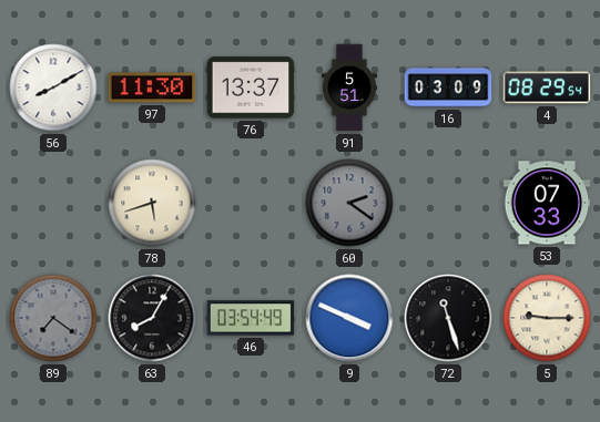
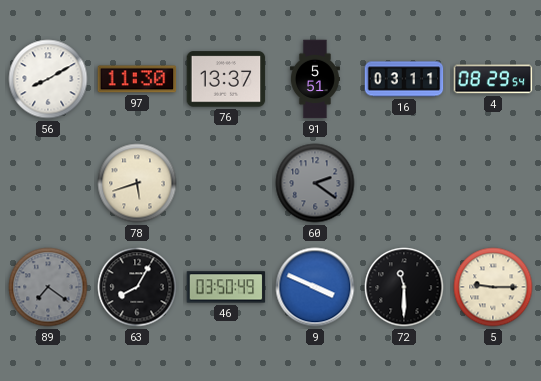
16: 03:09 -> 03:11 (404, 79)
53: 07:33 -> none (547, 203)
46: 03:54 -> 03:50 (226, 287)
72: 11:27 -> 11:30 (404, 287)
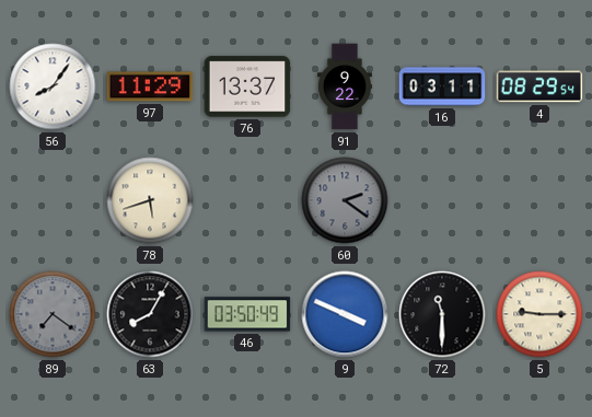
56: 8:10 -> 8:06 (53, 86)
97: 11:30 -> 11:29 (150, 86)
91: 5:51 -> 9:22 (345, 86)
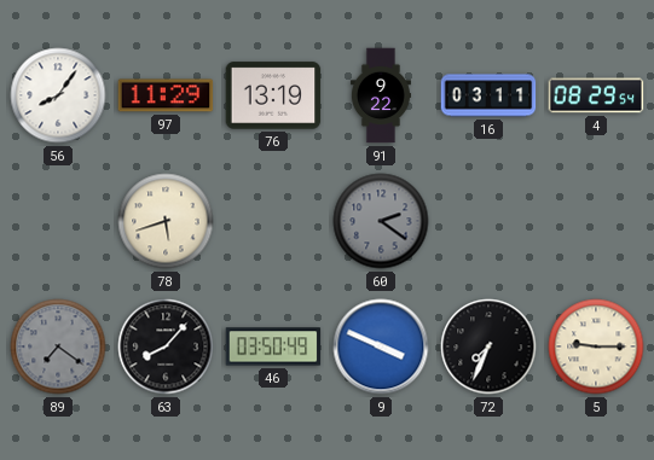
76: 13:37 -> 13:19 (273, 95)
63: 8:05 -> 8:07 (166, 347)
72: 11:30 -> 7:34 (488, 347)
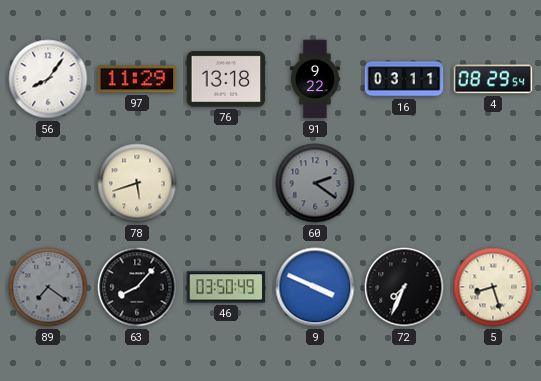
76: 13:19 -> 13:18 (226, 79)
5: 9:15 -> 8:27 (493, 287)
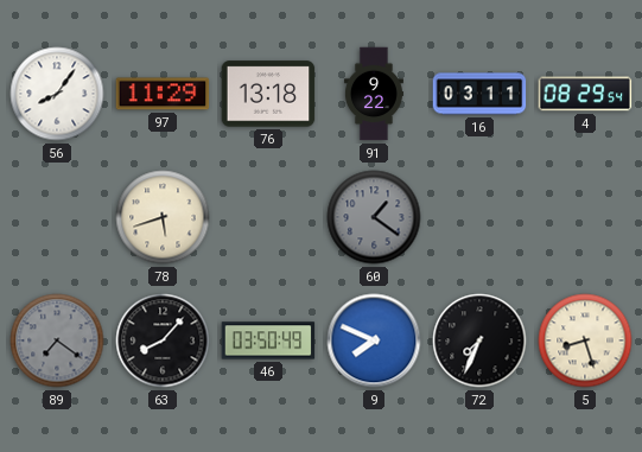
60: 2:21 -> 1:21 (374, 217)
9: 3:49 -> 7:49 (374, 340)
